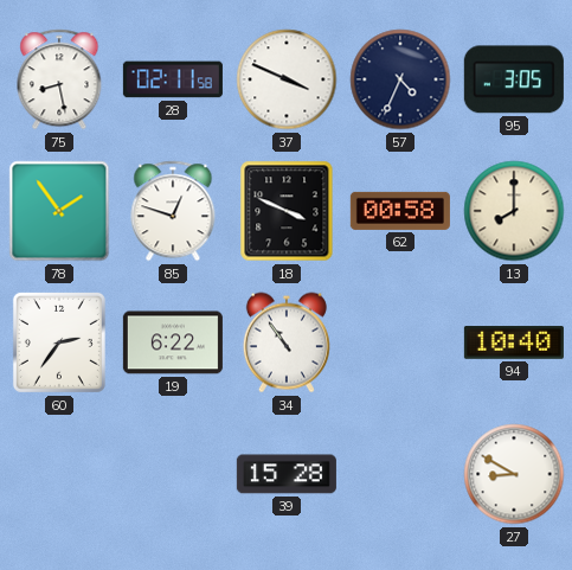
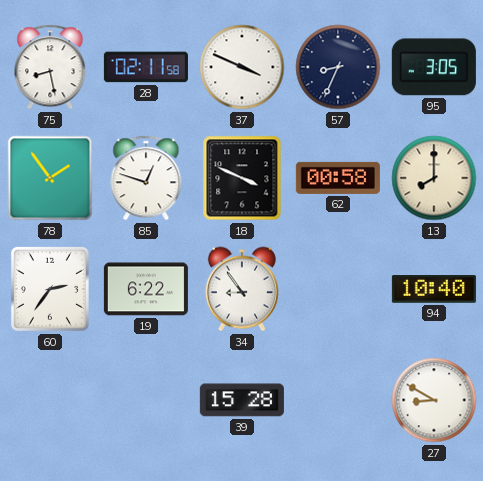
57: 4:34 -> 8:34 (338, 67)
34: 10:54 -> 8:54 (242, 289)
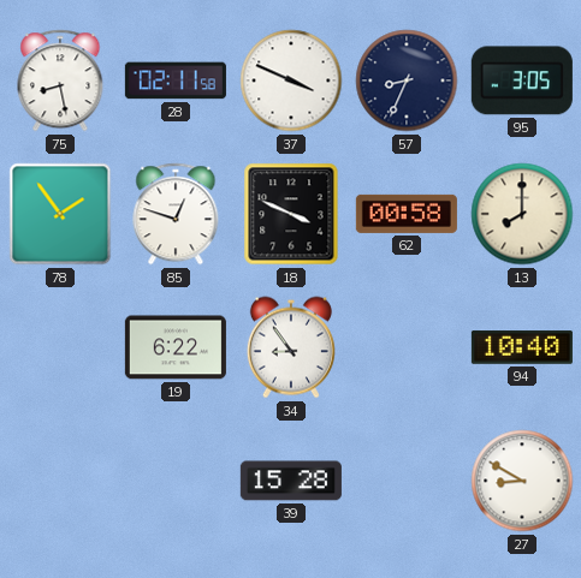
60: 2:36 -> none (50, 289)
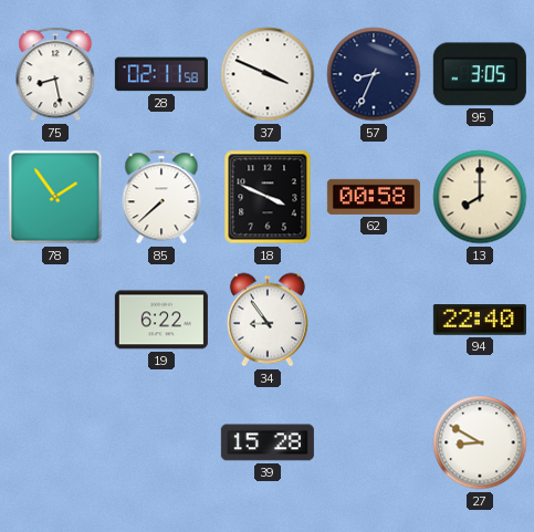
85: 12:48 -> 7:38 (161, 197)
94: 10:40 -> 22:40 (480, 320)
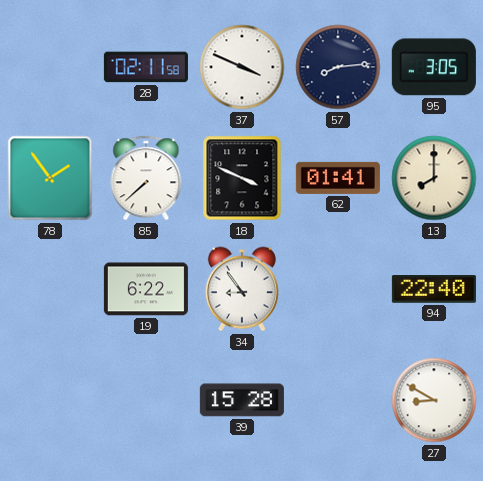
75: 8:28 -> none (55, 74)
57: 8:34 -> 8:14 (338, 67)
62: 00:58 -> 01:41 (338, 178)
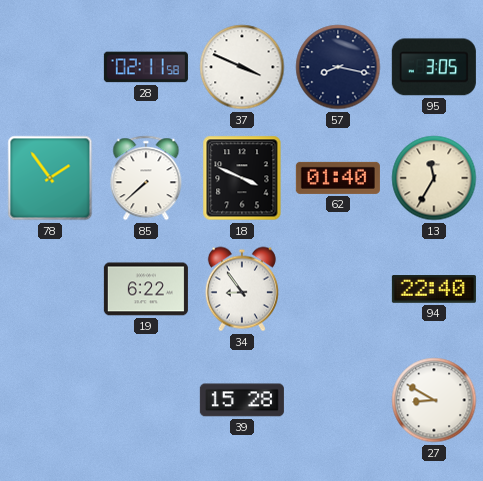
57: 8:14 -> 8:17 (338, 67)
62: 01:41 -> 01:40 (338, 178)
13: 8:00 -> 11:35 (434, 178)
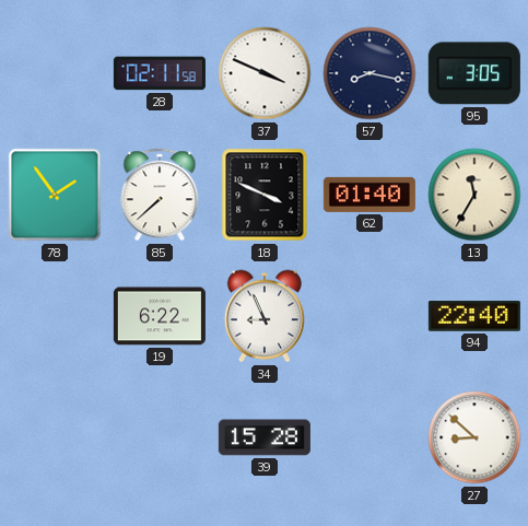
34: 8:54 -> 8:56 (265, 316)
27: 8:50 -> 8:52 (474, 437)
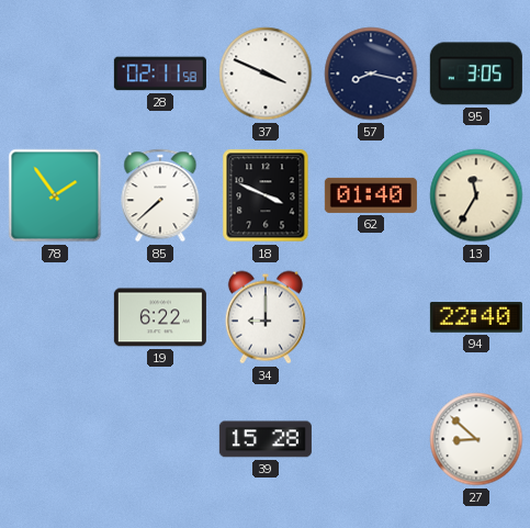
34: 8:56 -> 9:00 (266, 317)
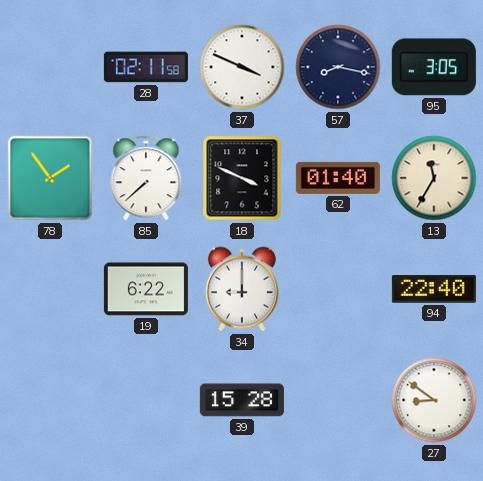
27: 8:52 -> 8:51 (434, 400)
